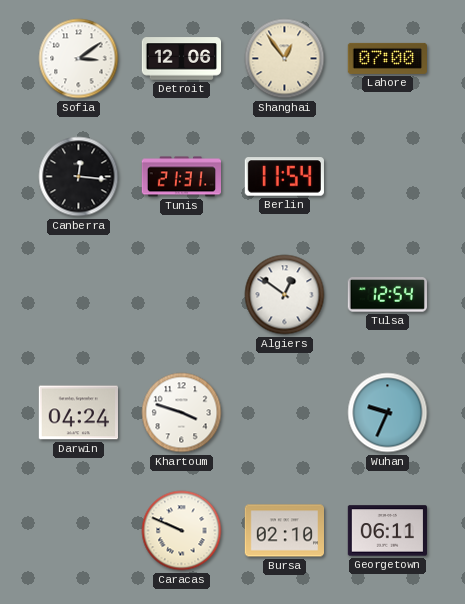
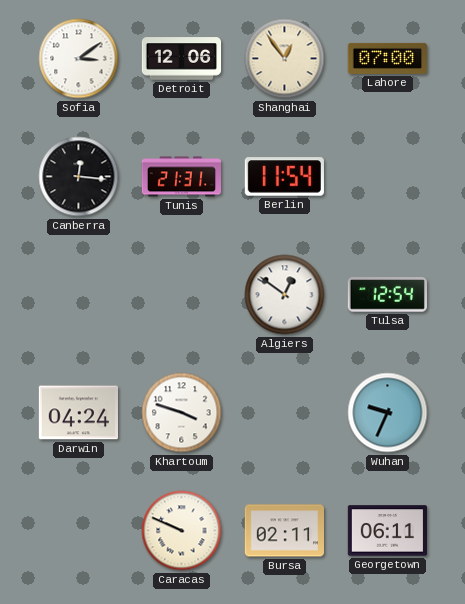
Bursa: 02:10 -> 02:11 (285, 531)
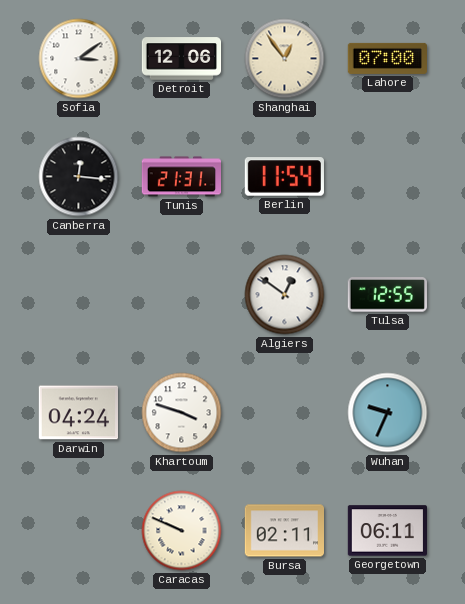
Tulsa: 12:54 -> 12:55 (387, 295)
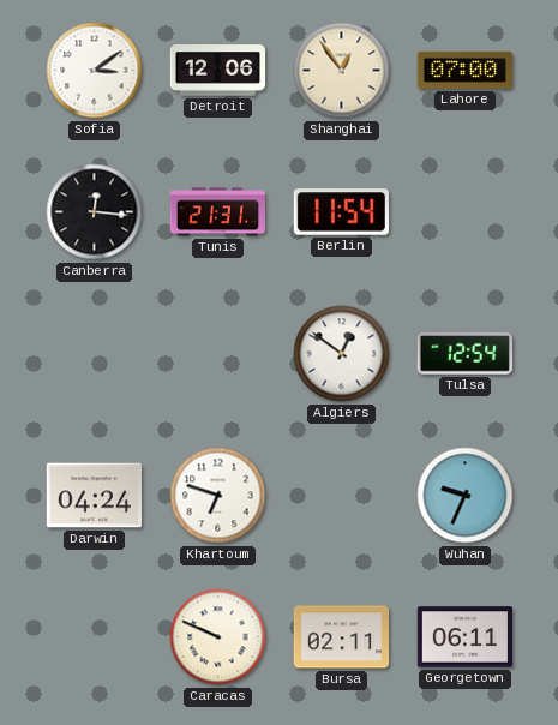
Tulsa: 12:55 -> 12:54 (464, 354)
Khartoum: 3:48 -> 6:48 (218, 496)
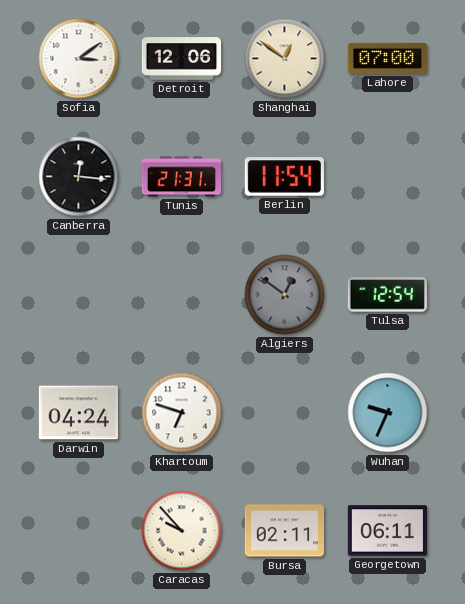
Shanghai: 12:54 -> 12:51 (285, 59)
Algiers dial: white -> grey (285, 295)
Caracas: 9:49 -> 9:53 (182, 531)
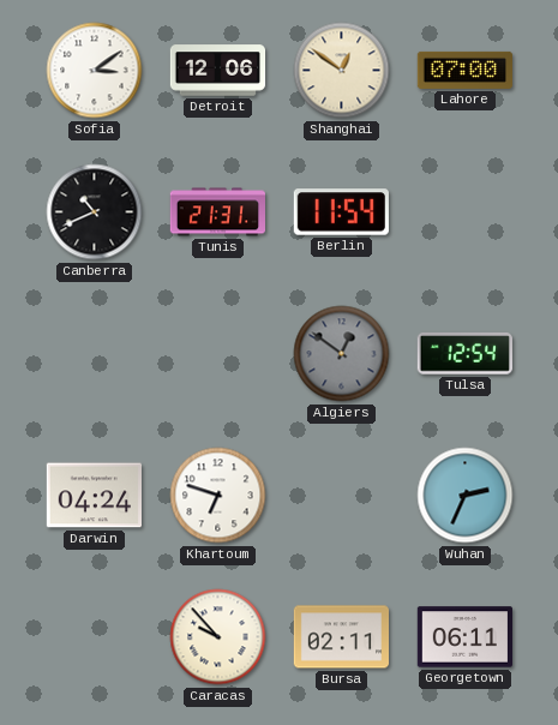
Canberra: 12:16 -> 10:41 (95, 212)
Wuhan: 9:34 -> 2:34 (466, 496)
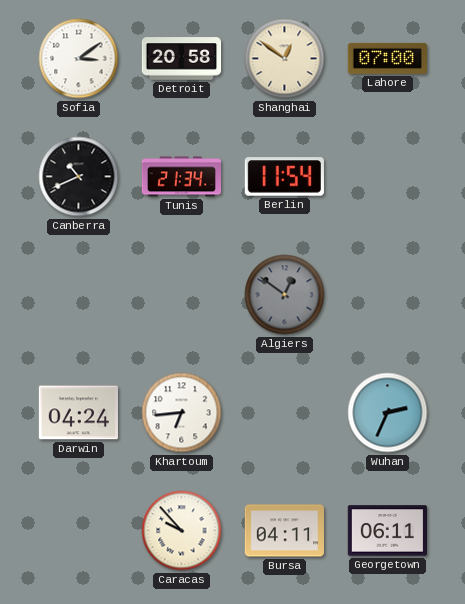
Detroit: 12:06 -> 20:58 (182, 59)
Tunis: 21:31 -> 21:34 (181, 177)
Tulsa: 12:54 -> none (464, 354)
Khartoum: 6:48 -> 6:44 (182, 413)
Bursa: 02:11 -> 04:11 (285, 531)
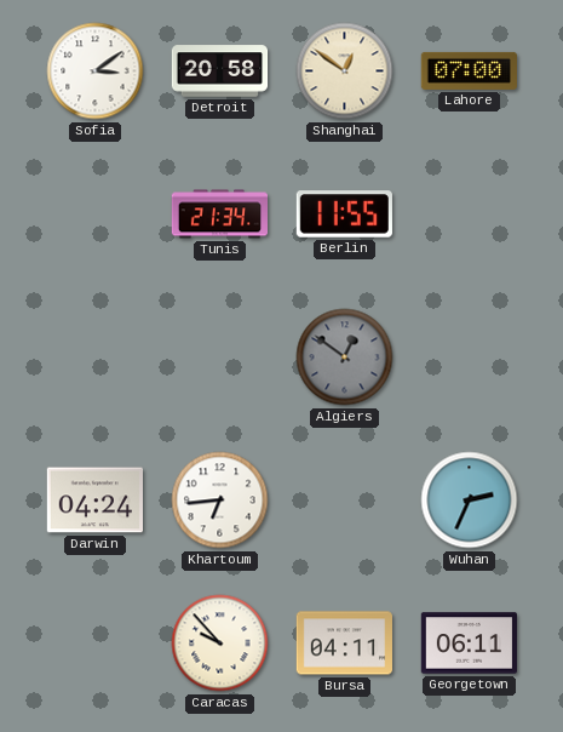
Canberra: 10:41 -> none (79, 177)
Berlin: 11:54 -> 11:55 (344, 215)
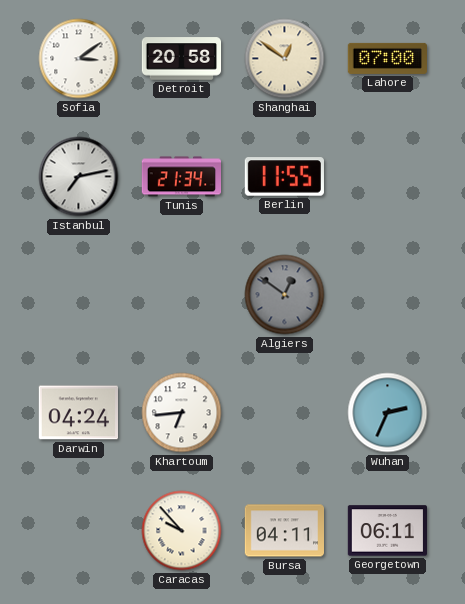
Istanbul: none -> 7:13 (79, 177)
